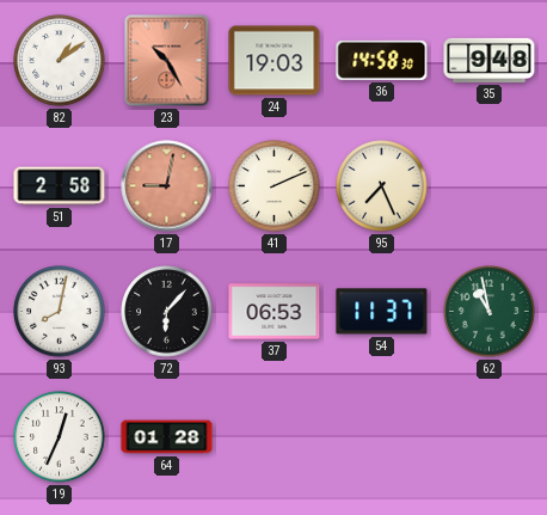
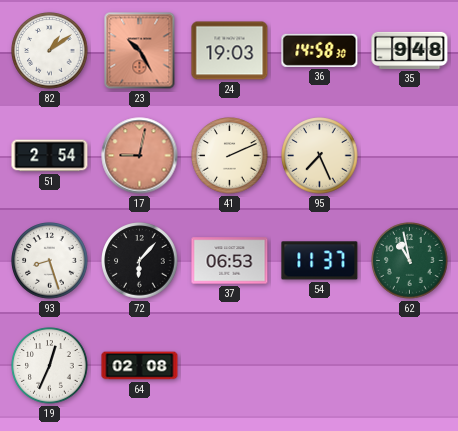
51: 2:58 -> 2:54 (50, 156)
93: 8:02 -> 8:27 (50, 261)
64: 01:28 -> 02:08 (140, 366)
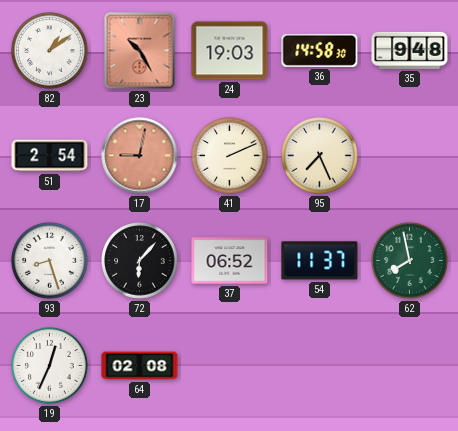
37: 06:53 -> 06:52 (230, 261)
62: 10:58 -> 7:58 (410, 261)
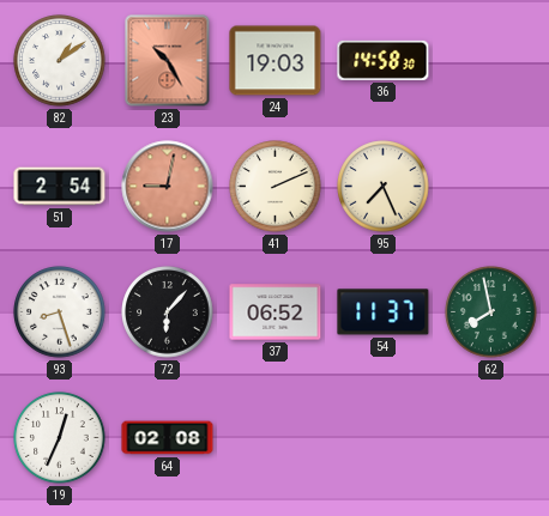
35: 9:48 -> none (410, 50)
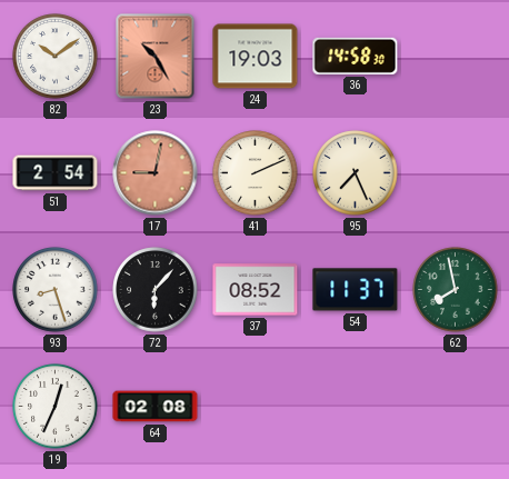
82: 1:09 -> 10:09 (56, 57)
37: 06:52 -> 08:52 (256, 290)
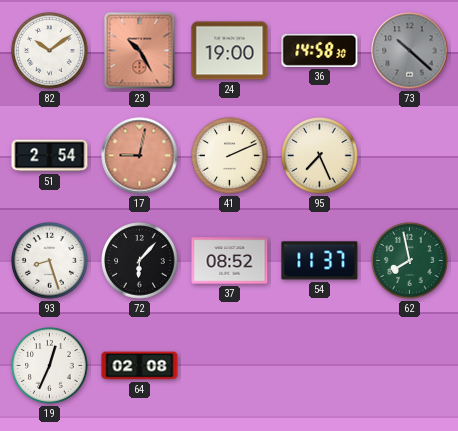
24: 19:03 -> 19:00 (230, 51)
73: none -> 10:22 (410, 51)
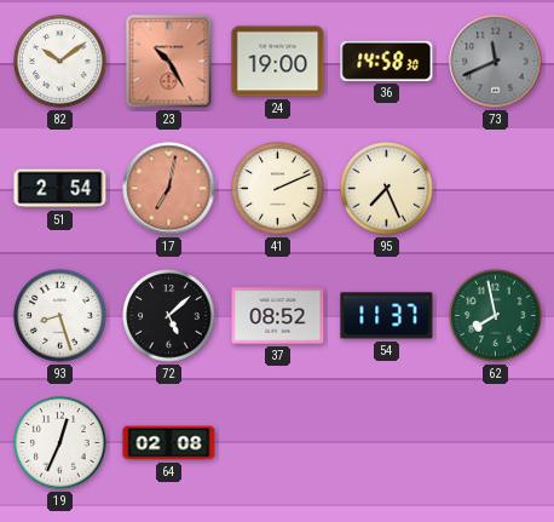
73: 10:22 -> 11:41 (496, 62)
17: 9:02 -> 7:02 (169, 189)
72: 6:07 -> 5:08 (169, 316)
